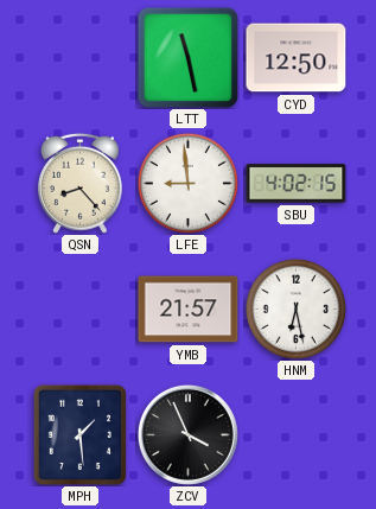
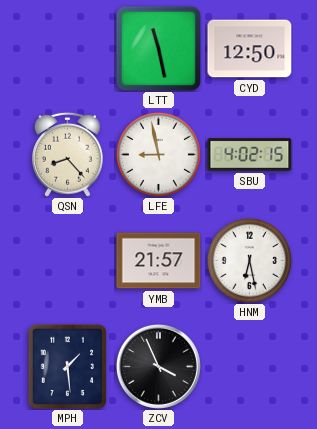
LFE: 8:59 -> 8:58 (158, 154)
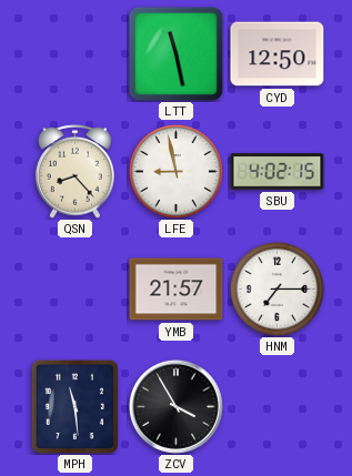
HNM: 6:28 -> 7:15 (276, 288)
MPH: 1:29 -> 11:29 (74, 406)
ZCV: 3:56 -> 3:55 (175, 406)
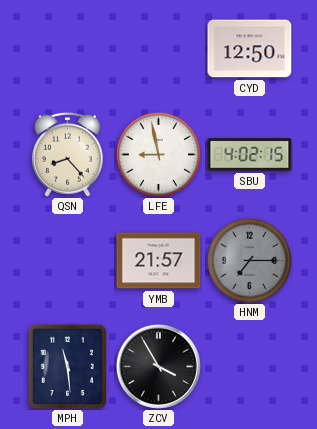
LTT: 11:28 -> none (175, 53)
HNM dial: white -> grey (249, 260)
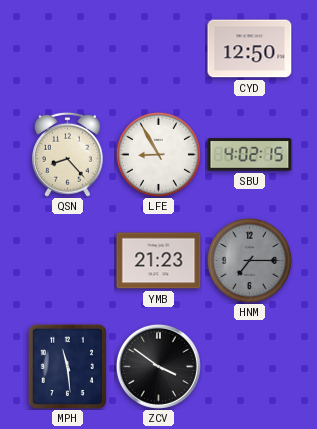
LFE: 8:58 -> 8:55 (158, 154)
YMB: 21:57 -> 21:23 (159, 261)
ZCV: 3:55 -> 3:51 (158, 366)
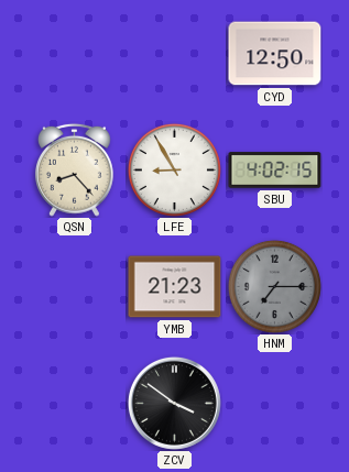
MPH: 11:29 -> none (67, 366)
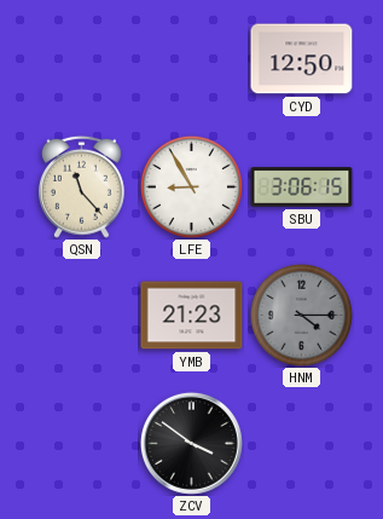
QSN: 8:23 -> 11:23 (81, 186)
SBU: 4:02 -> 3:06 (302, 188)
HNM: 7:15 -> 4:15 (301, 315)
